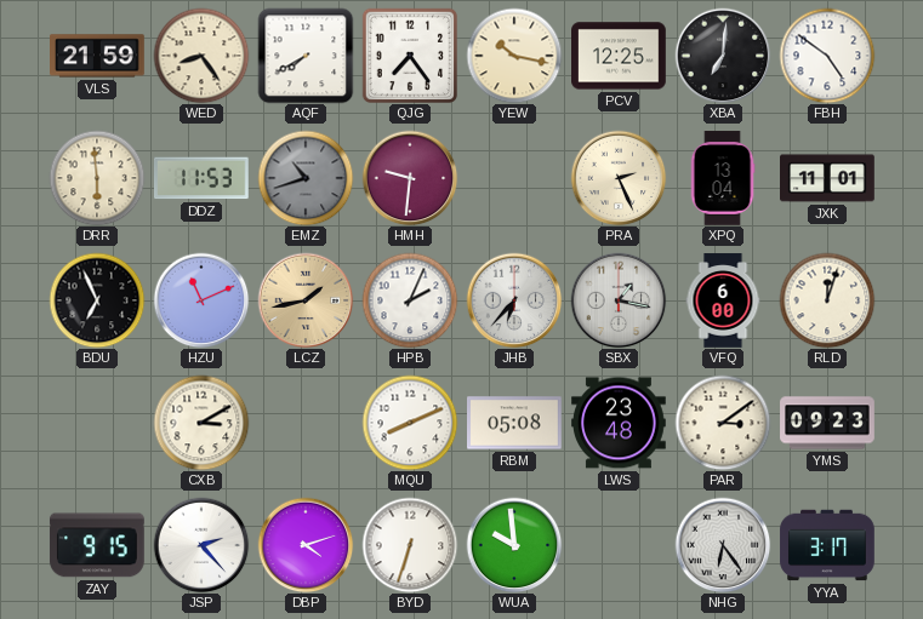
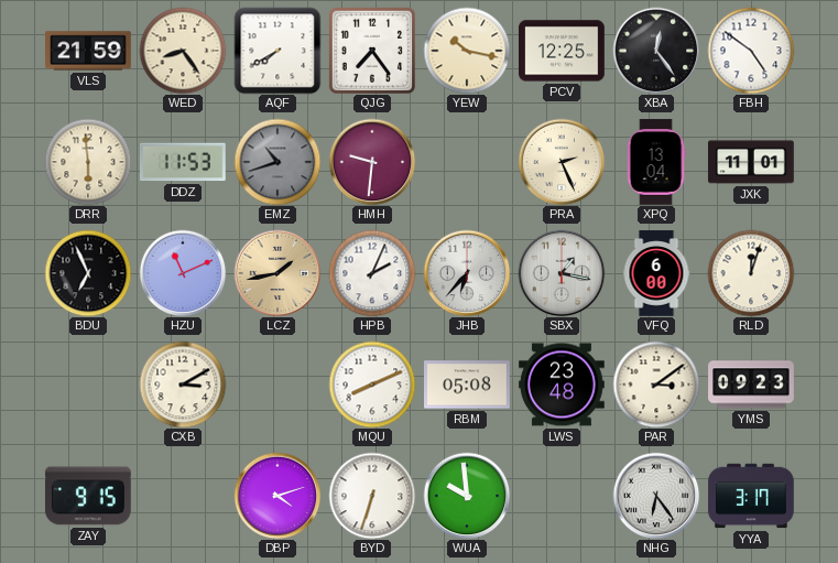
XBA: 7:01 -> 12:24 (656, 51)
JSP: 2:23 -> none (201, 545)
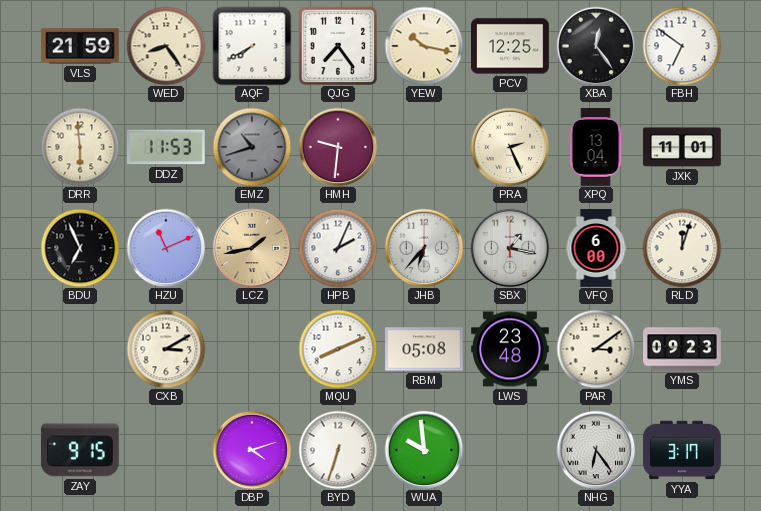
FBH: 4:51 -> 6:51 (682, 46)
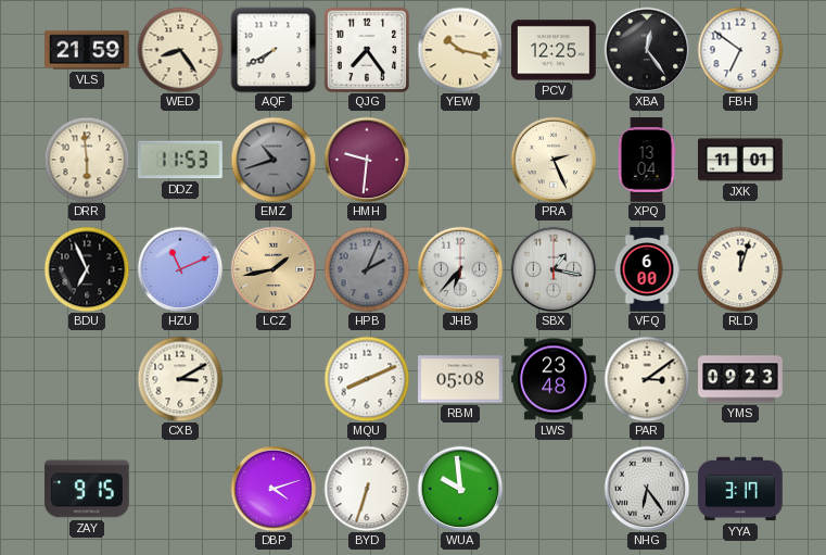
HPB dial: white -> grey (367, 269)
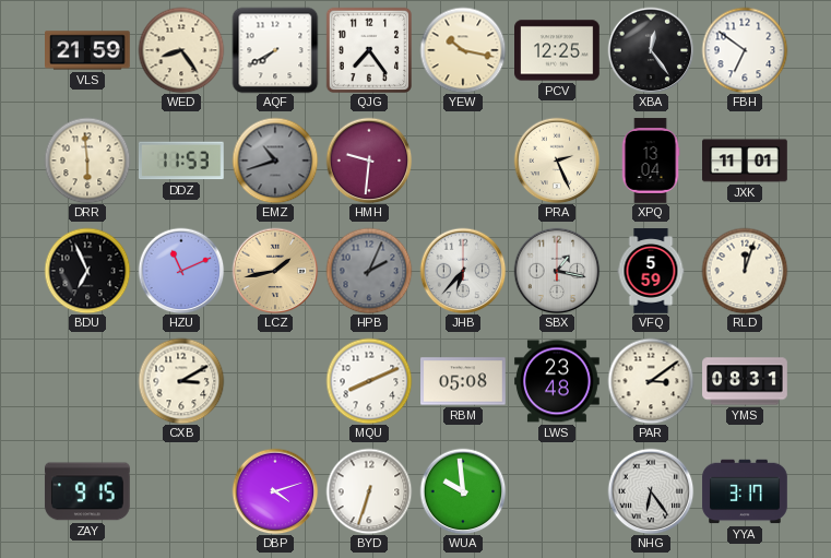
VFQ: 6:00 -> 5:59 (651, 271)
YMS: 09:23 -> 08:31 (745, 381)
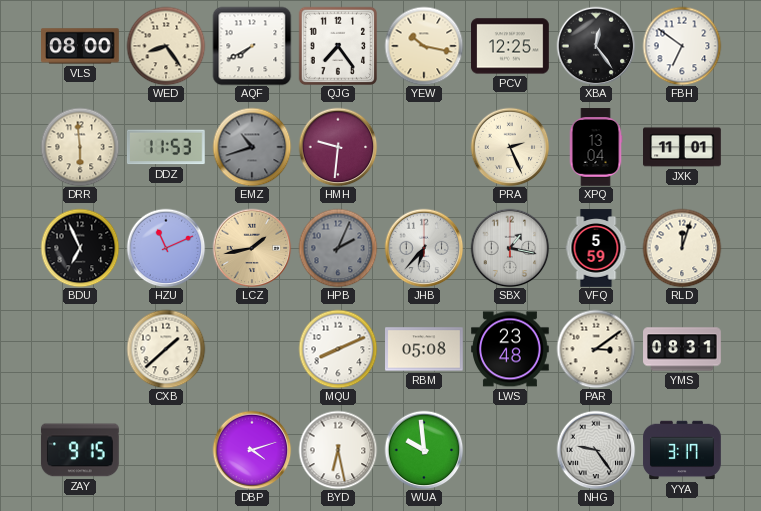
VLS: 21:59 -> 08:00 (81, 46)
CXB: 3:10 -> 1:38 (166, 349)
BYD: 6:33 -> 6:28 (338, 450)
NHG: 6:24 -> 9:24 (596, 450)
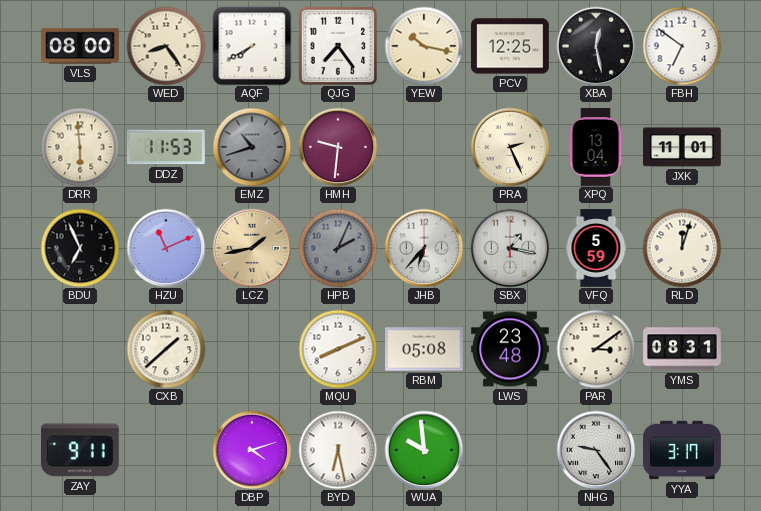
XBA: 12:24 -> 12:28 (596, 46)
ZAY: 9:15 -> 9:11 (80, 450)
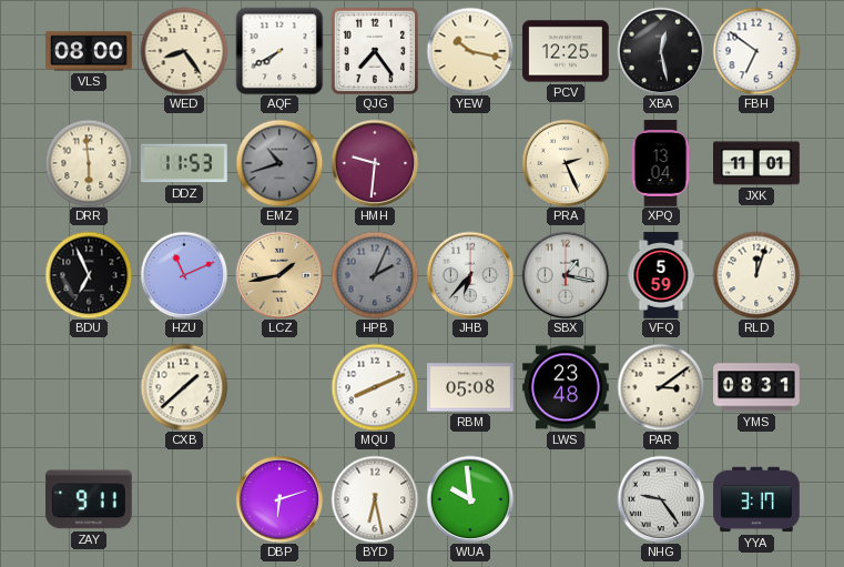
DBP: 4:12 -> 6:12 (279, 499)
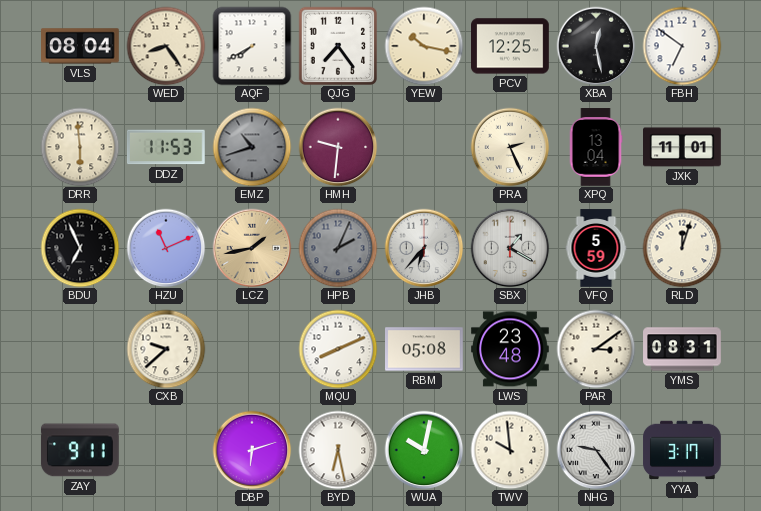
VLS: 08:00 -> 08:04 (81, 46)
SBX: 1:17 -> 1:20 (510, 248)
CXB: 1:38 -> 9:38 (166, 349)
WUA: 9:59 -> 10:02 (424, 450)
TWV: none -> 9:59 (510, 450)
